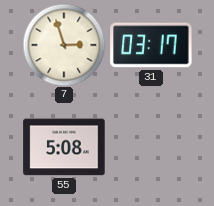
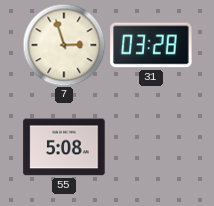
31: 03:17 -> 03:28 (151, 45)
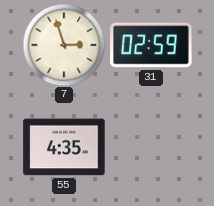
31: 03:28 -> 02:59 (151, 45)
55: 5:08 -> 4:35 (64, 147)
